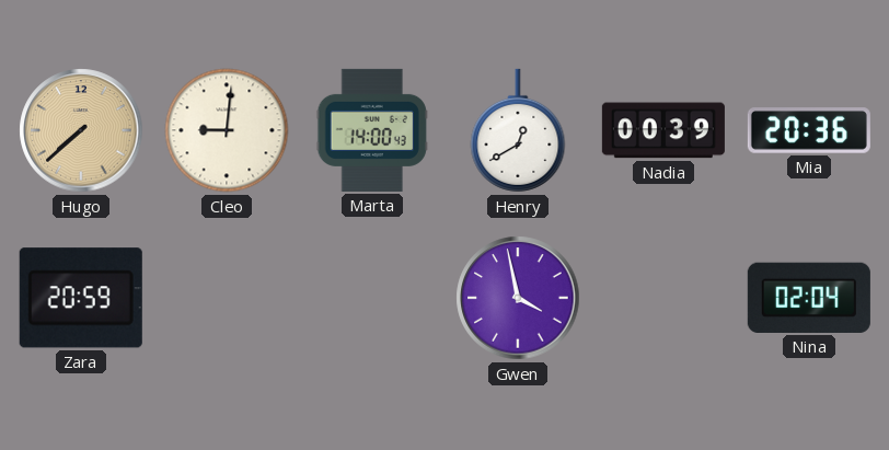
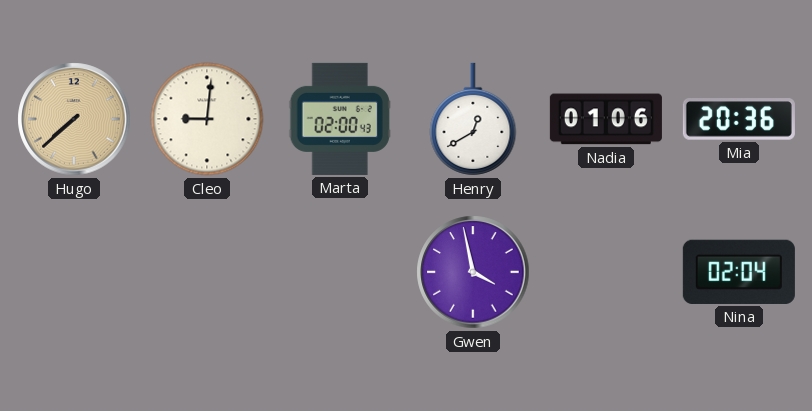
Marta: 14:00 -> 02:00 (340, 119)
Nadia: 00:39 -> 01:06 (606, 119)
Zara: 20:59 -> none (81, 298)
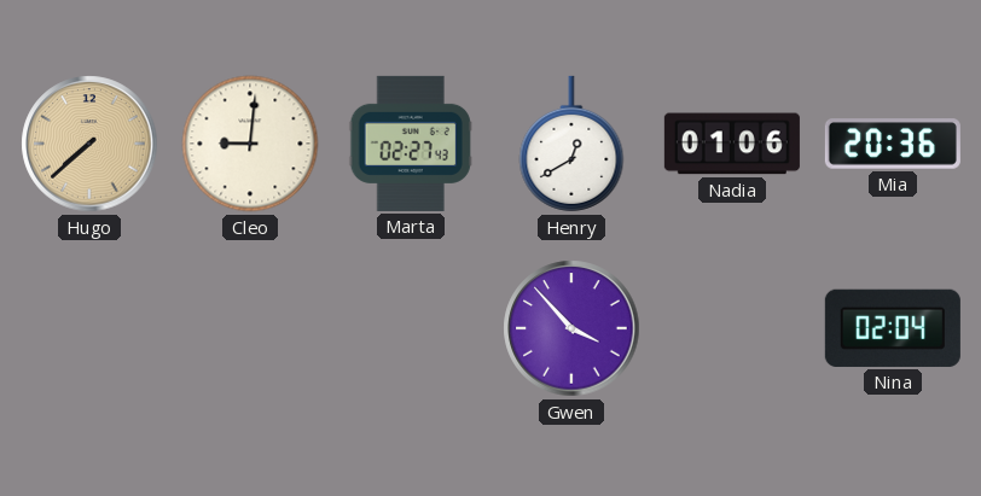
Marta: 02:00 -> 02:27 (411, 144)
Gwen: 3:58 -> 3:53 (571, 328)
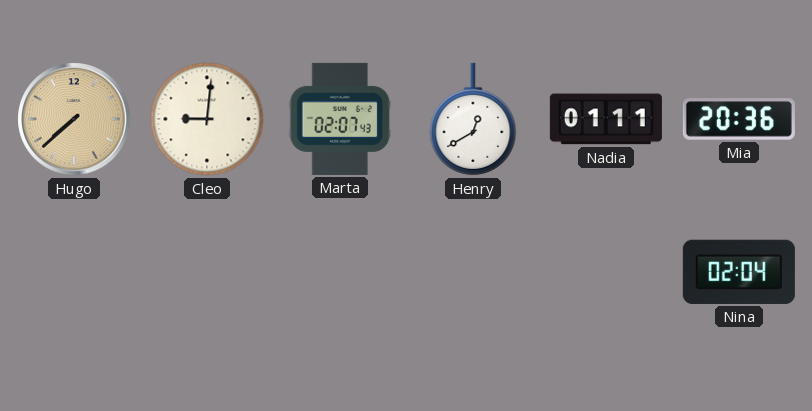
Marta: 02:27 -> 02:07 (340, 119)
Nadia: 01:06 -> 01:11 (606, 119)
Gwen: 3:53 -> none (571, 328)
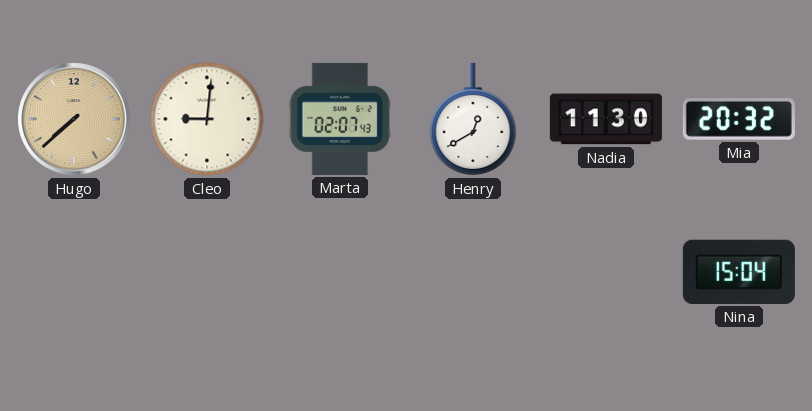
Nadia: 01:11 -> 11:30 (606, 119)
Mia: 20:36 -> 20:32 (739, 119)
Nina: 02:04 -> 15:04 (739, 272)
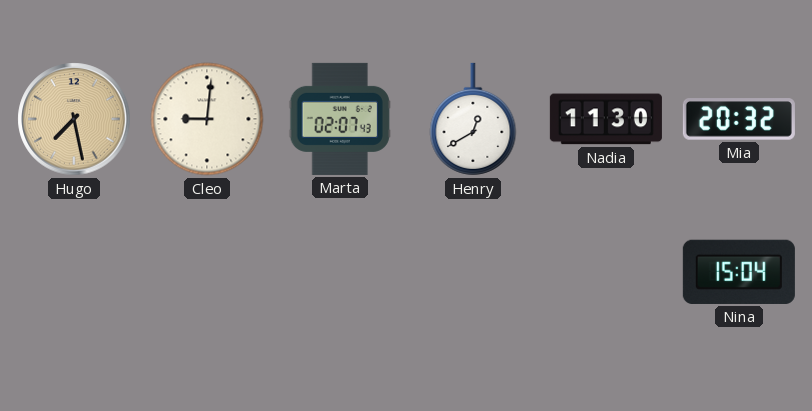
Hugo: 7:38 -> 7:28 (74, 119)
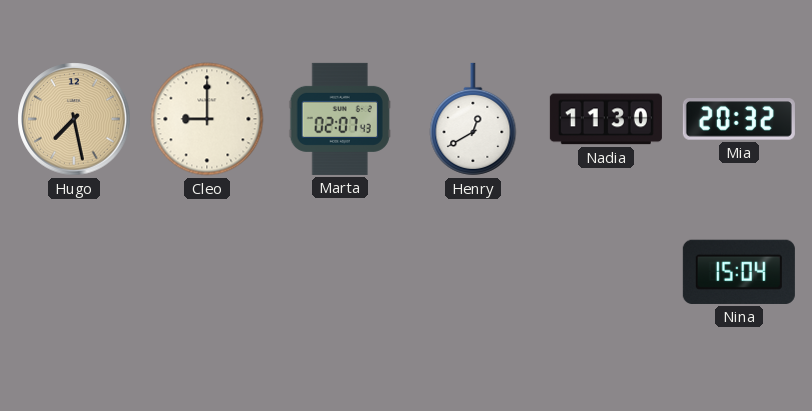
Cleo: 9:01 -> 9:00 (207, 119)
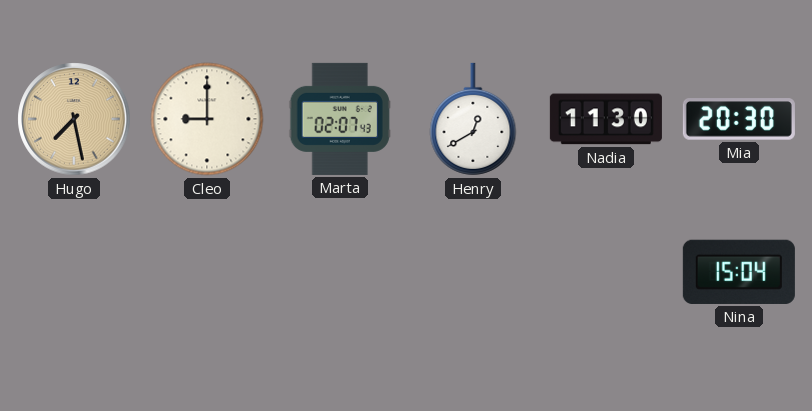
Mia: 20:32 -> 20:30 (739, 119)
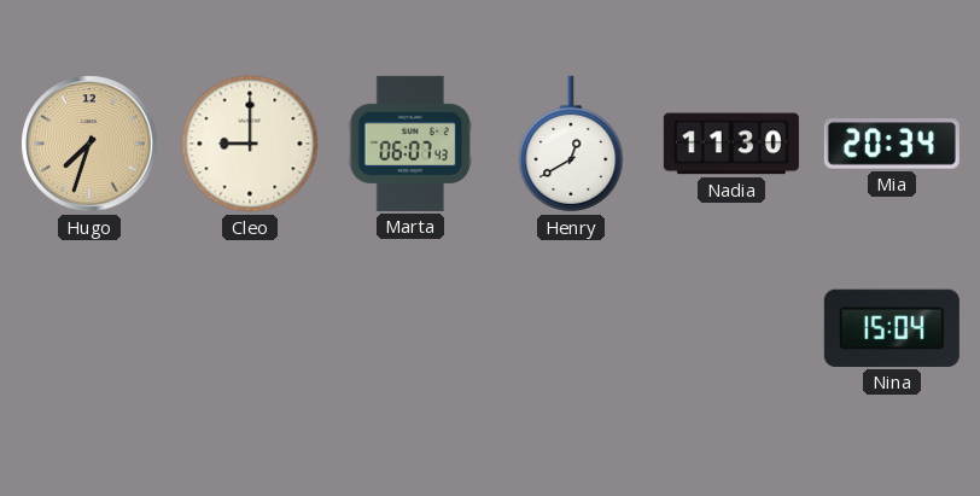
Hugo: 7:28 -> 7:33 (89, 144)
Marta: 02:07 -> 06:07 (410, 144)
Mia: 20:30 -> 20:34 (892, 144)
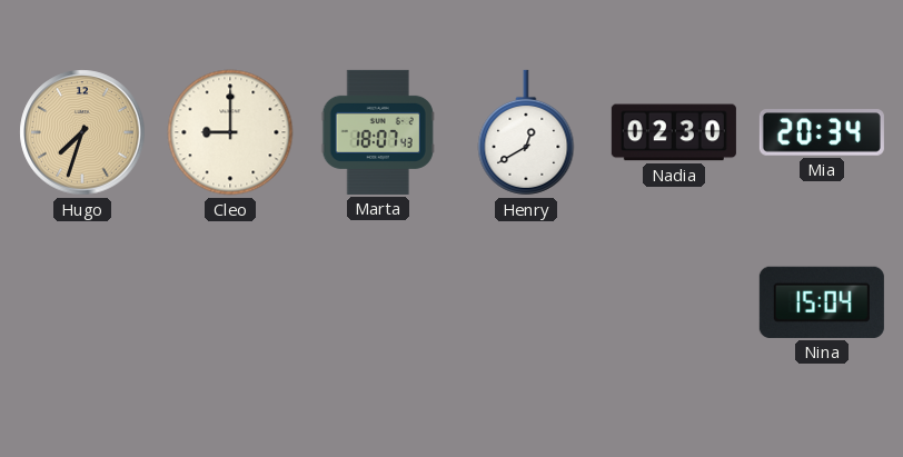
Marta: 06:07 -> 18:07 (378, 132)
Nadia: 11:30 -> 02:30 (674, 132)
